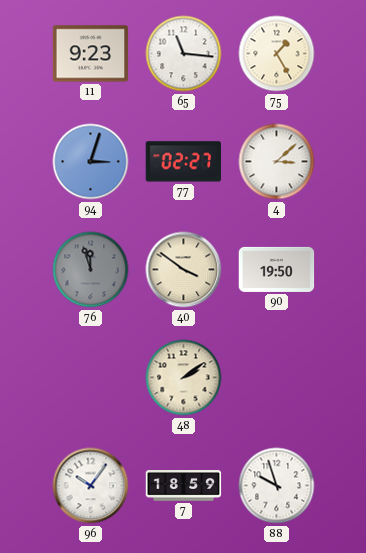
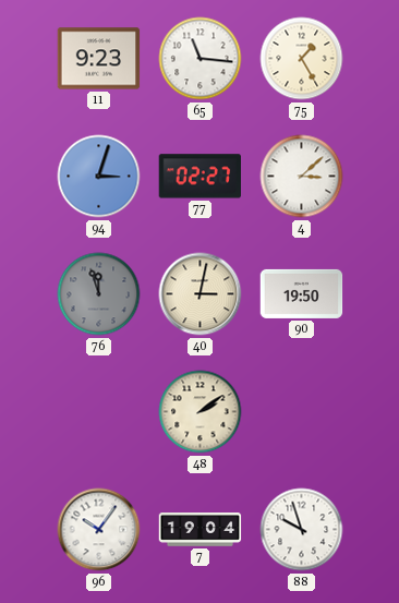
40: 3:51 -> 3:02 (201, 294)
7: 18:59 -> 19:04 (201, 530)
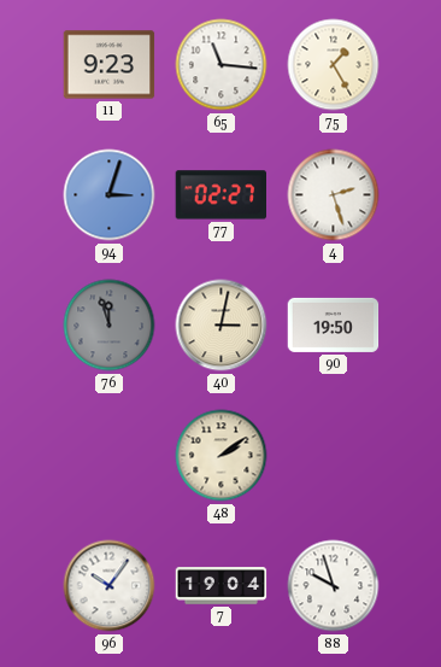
4: 3:08 -> 2:27 (334, 195)
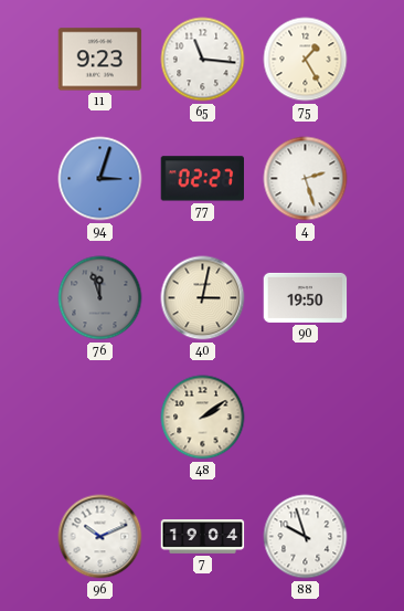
96: 10:06 -> 10:11 (100, 537)
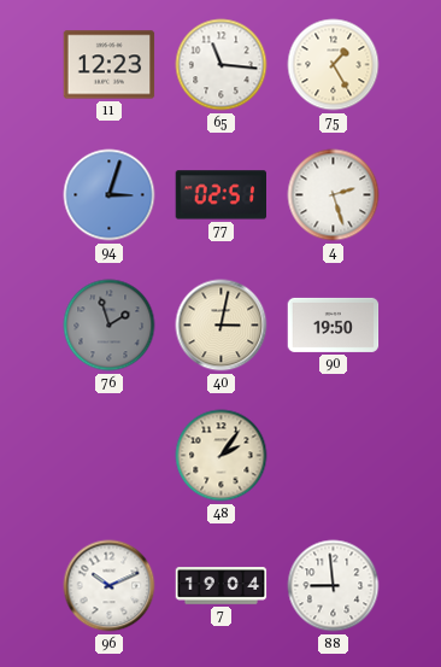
11: 9:23 -> 12:23 (110, 65)
77: 02:27 -> 02:51 (220, 195)
76: 11:57 -> 1:57 (110, 326)
48: 2:09 -> 2:06 (222, 456)
88: 9:57 -> 8:59 (334, 586)
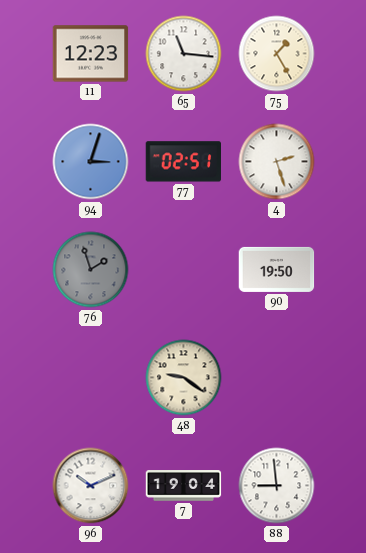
40: 3:02 -> none (222, 326)
48: 2:06 -> 9:21 (184, 378)
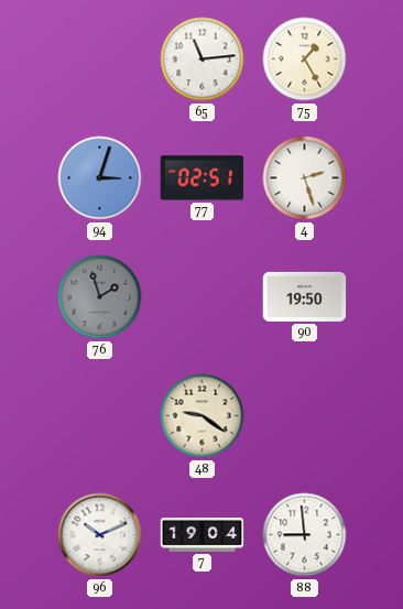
11: 12:23 -> none (91, 54)
65: 11:16 -> 11:14 (203, 59)
